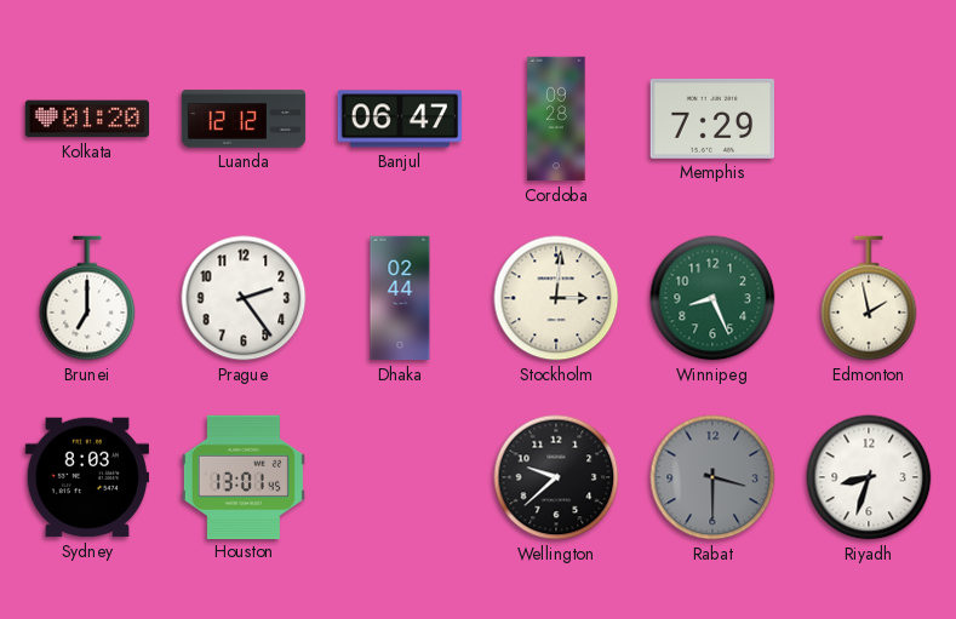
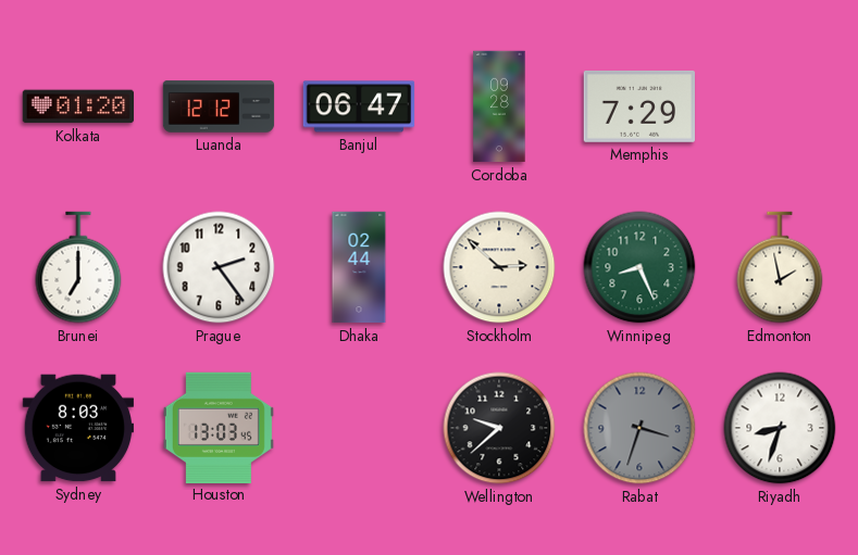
Stockholm: 3:01 -> 2:52 (499, 267)
Houston: 13:01 -> 13:03 (219, 427)
Rabat: 3:30 -> 3:33 (639, 428)
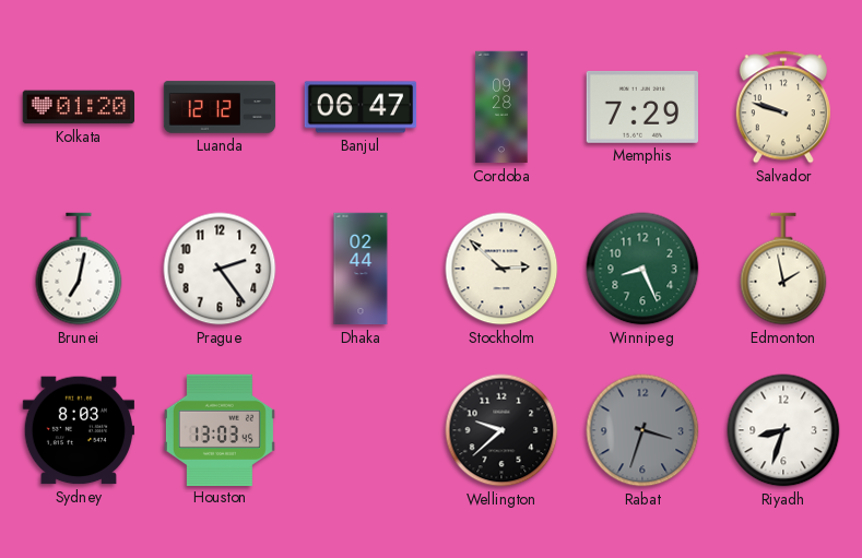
Salvador: none -> 9:48 (783, 107)
Brunei: 7:00 -> 7:02 (79, 269)
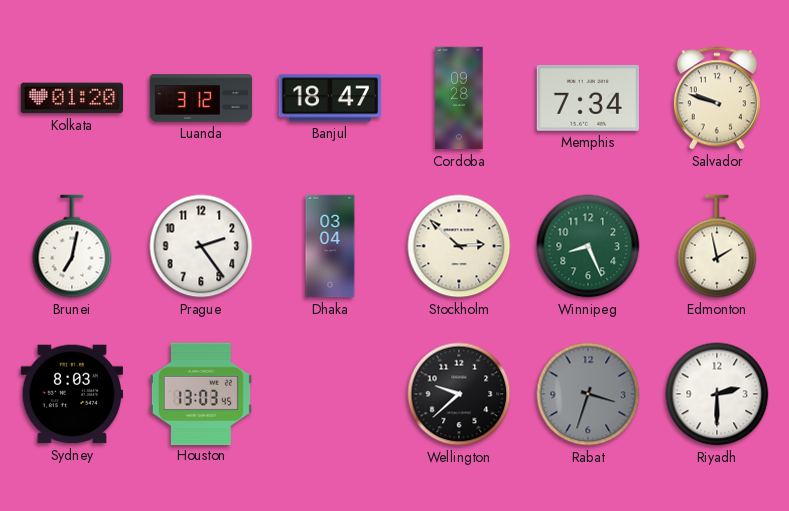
Luanda: 12:12 -> 3:12 (201, 98)
Banjul: 06:47 -> 18:47 (330, 98)
Memphis: 7:29 -> 7:34 (587, 98)
Dhaka: 02:44 -> 03:04 (330, 246)
Riyadh: 8:33 -> 2:30 (717, 394)
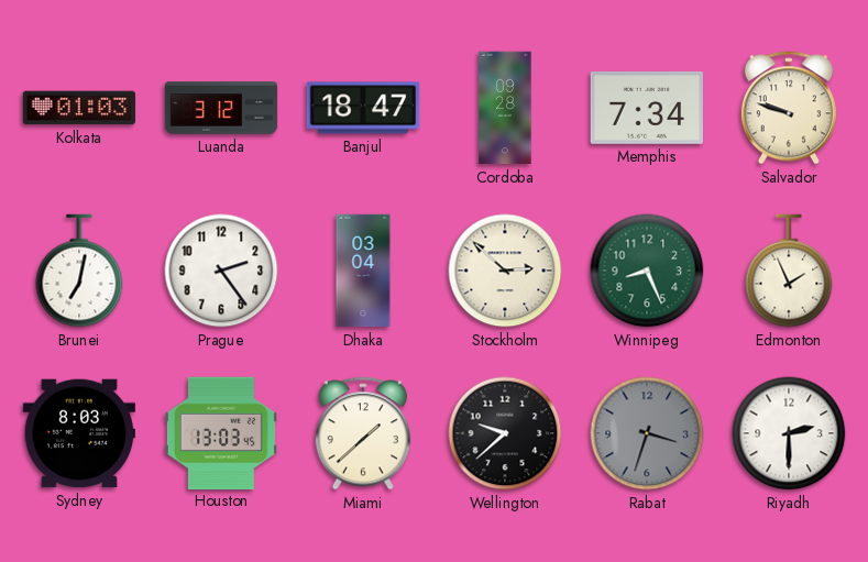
Kolkata: 01:20 -> 01:03 (78, 108)
Edmonton: 1:58 -> 1:56 (789, 271)
Miami: none -> 1:38 (363, 433)
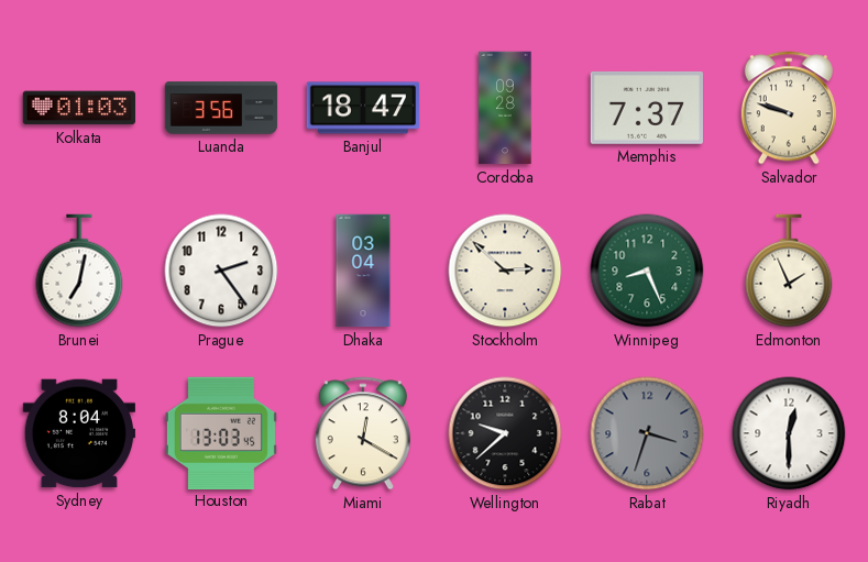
Luanda: 3:12 -> 3:56 (221, 108)
Memphis: 7:34 -> 7:37 (646, 108)
Sydney: 8:03 -> 8:04 (78, 433)
Miami: 1:38 -> 12:20 (363, 433)
Riyadh: 2:30 -> 12:30 (789, 433)
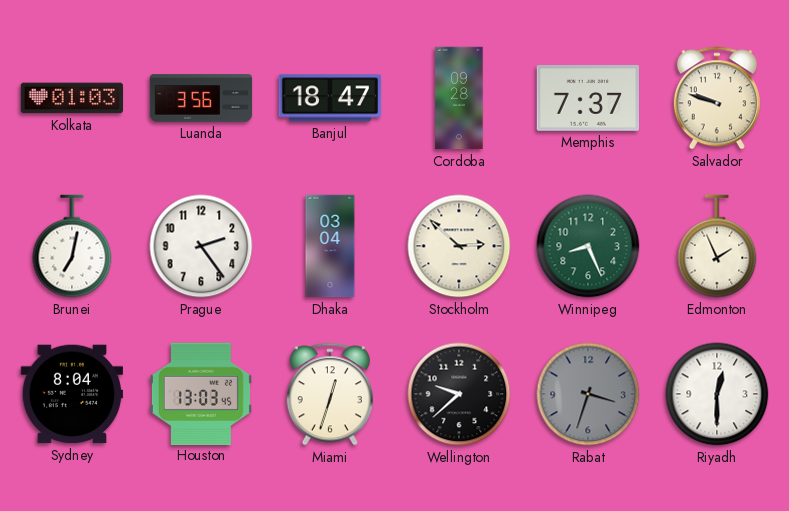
Miami: 12:20 -> 12:33 (330, 394)
